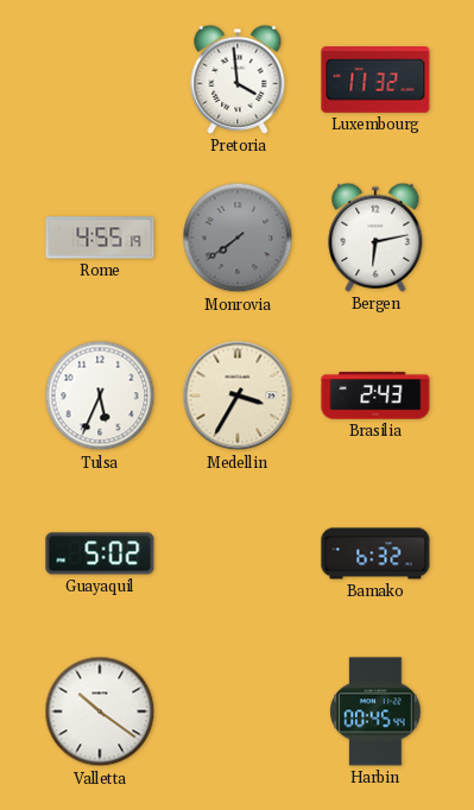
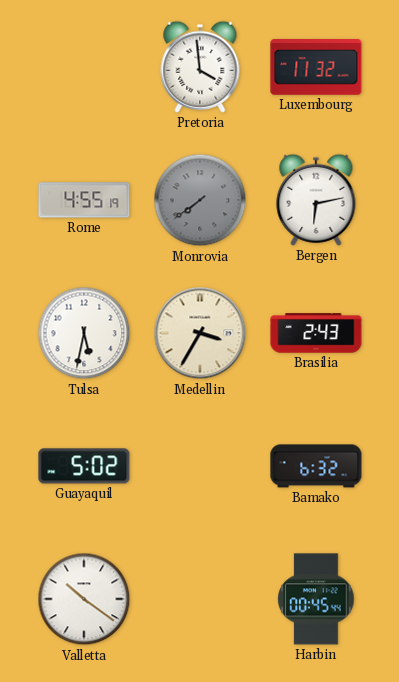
Tulsa: 5:34 -> 5:32 (84, 333)
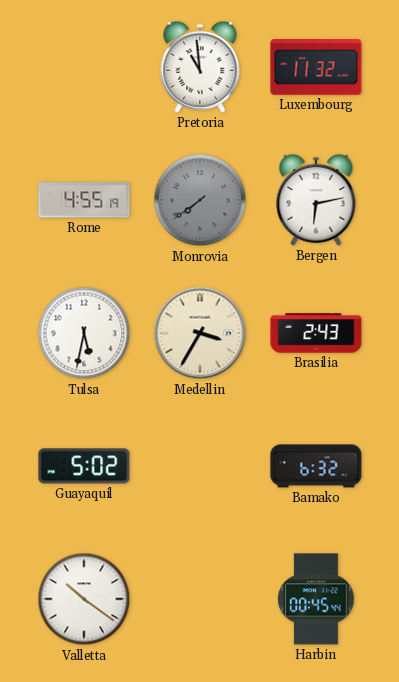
Pretoria: 3:59 -> 10:59 (200, 67)
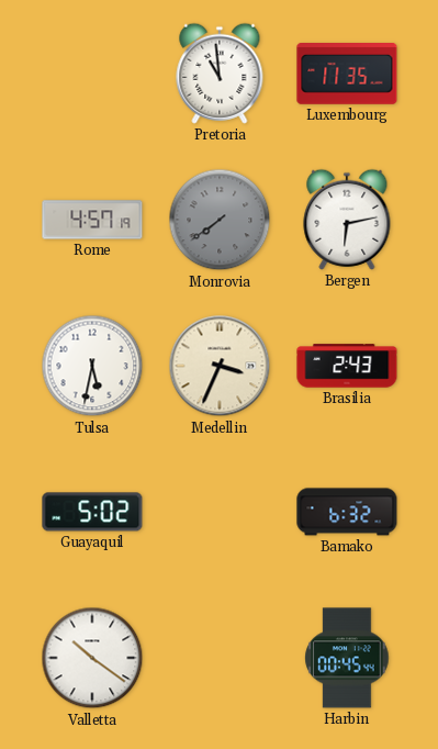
Luxembourg: 11:32 -> 11:35 (347, 75)
Rome: 4:55 -> 4:57 (92, 220)
Medellin: 3:35 -> 3:34 (220, 366)
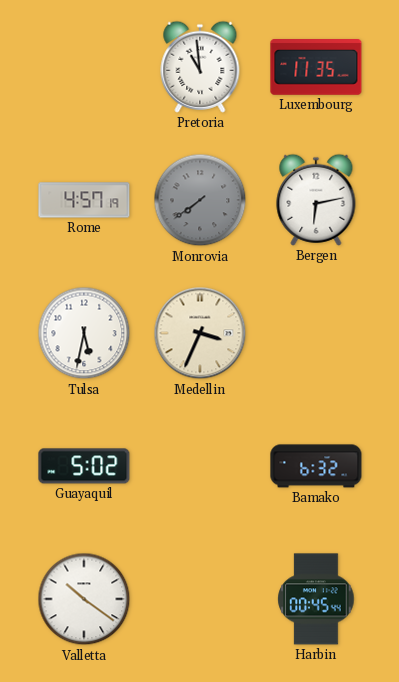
Brasilia: 2:43 -> none (347, 366)
